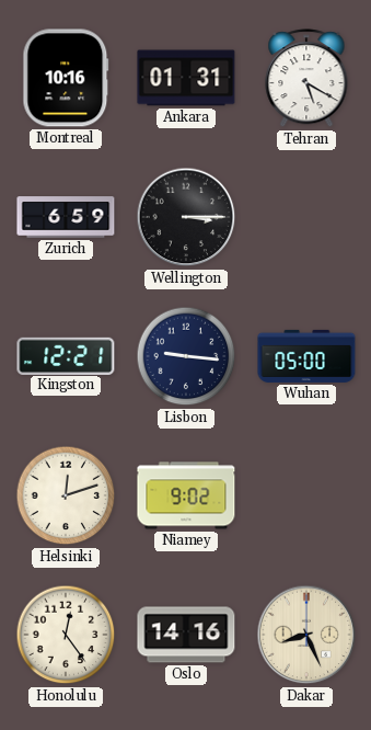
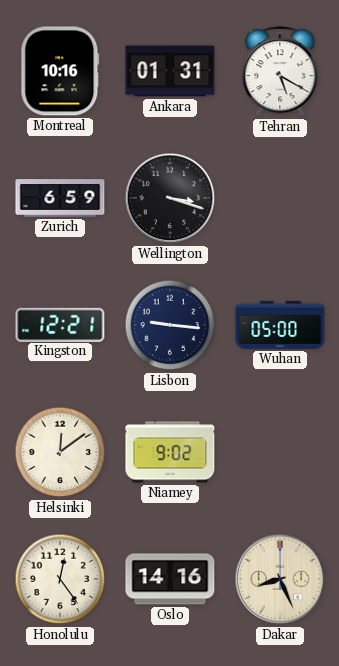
Wellington: 3:15 -> 3:18 (170, 198)
Helsinki: 12:12 -> 12:09 (60, 452)
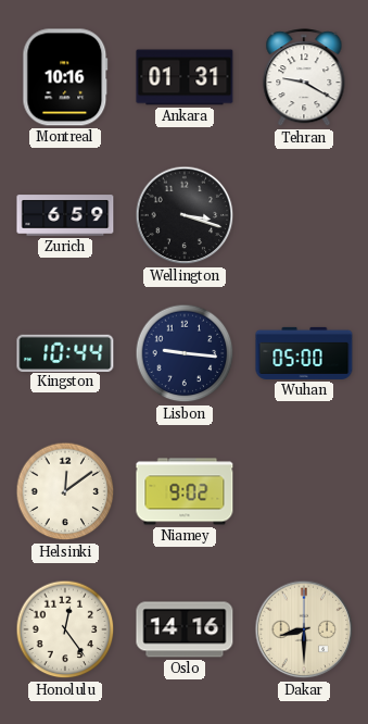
Tehran: 5:20 -> 9:20 (304, 78)
Kingston: 12:21 -> 10:44 (65, 352)
Dakar: 8:26 -> 8:30 (304, 629)
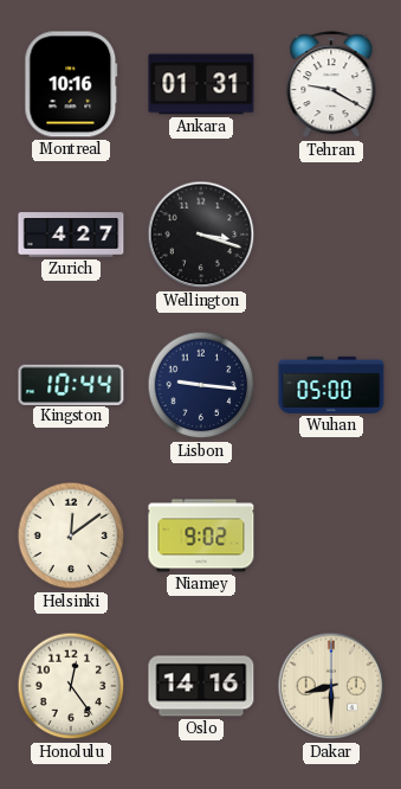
Zurich: 6:59 -> 4:27 (71, 235)
